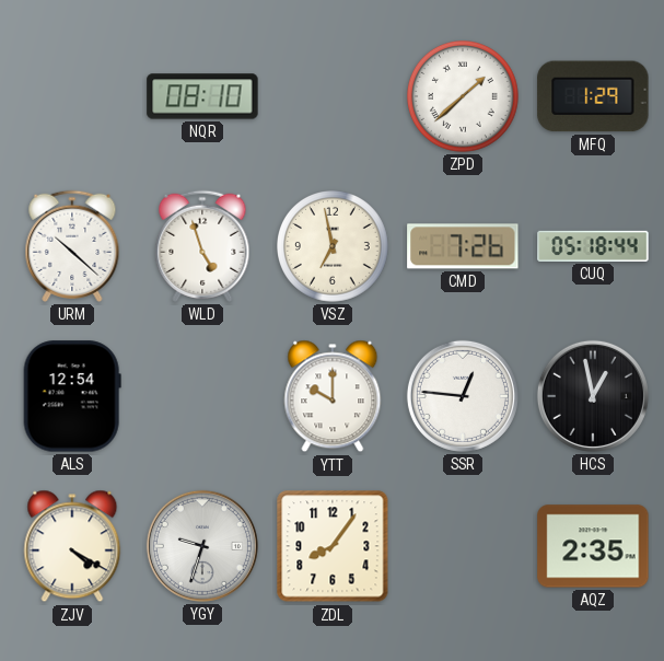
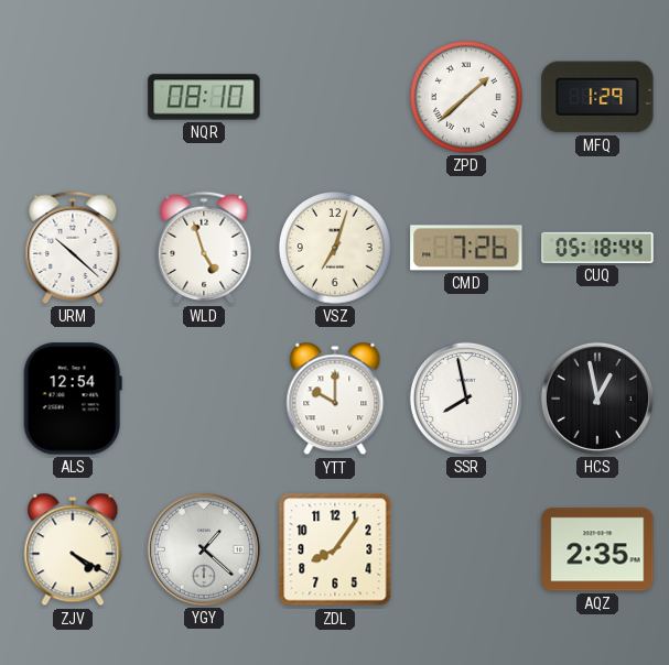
VSZ: 6:58 -> 7:03 (336, 249)
SSR: 12:46 -> 7:58 (466, 399)
YGY: 9:33 -> 1:22 (204, 549)
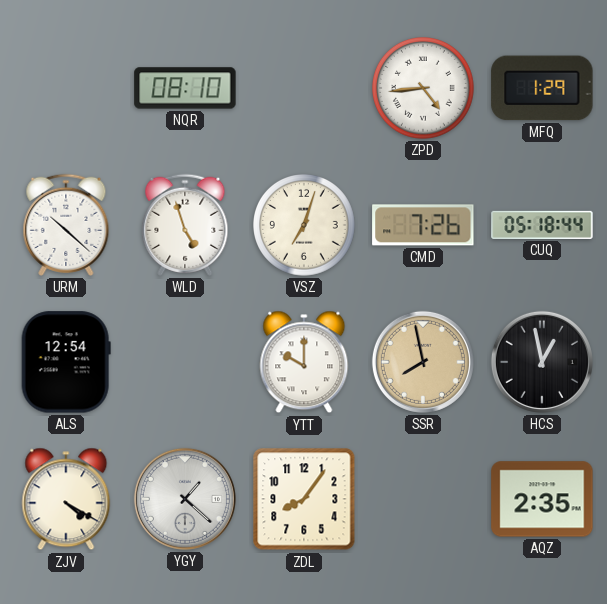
ZPD: 1:38 -> 4:44 (424, 89)
SSR dial: white -> champagne (423, 362)
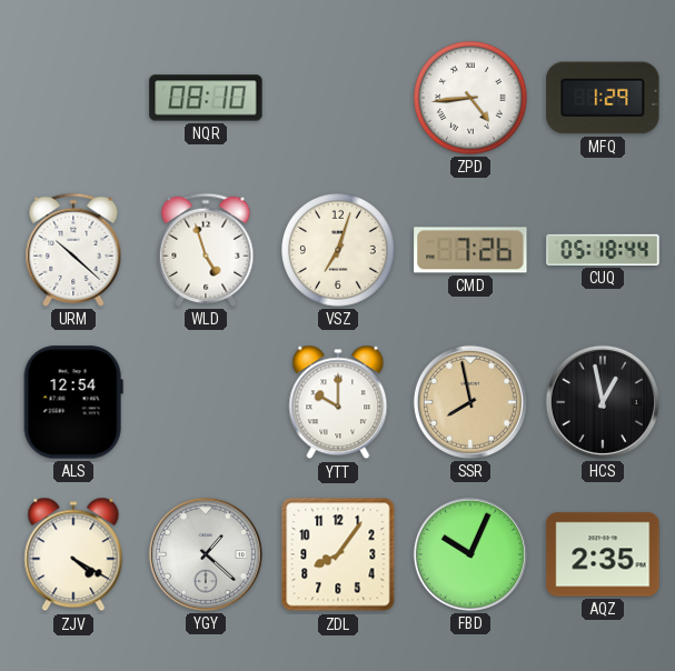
FBD: none -> 10:04 (470, 554)
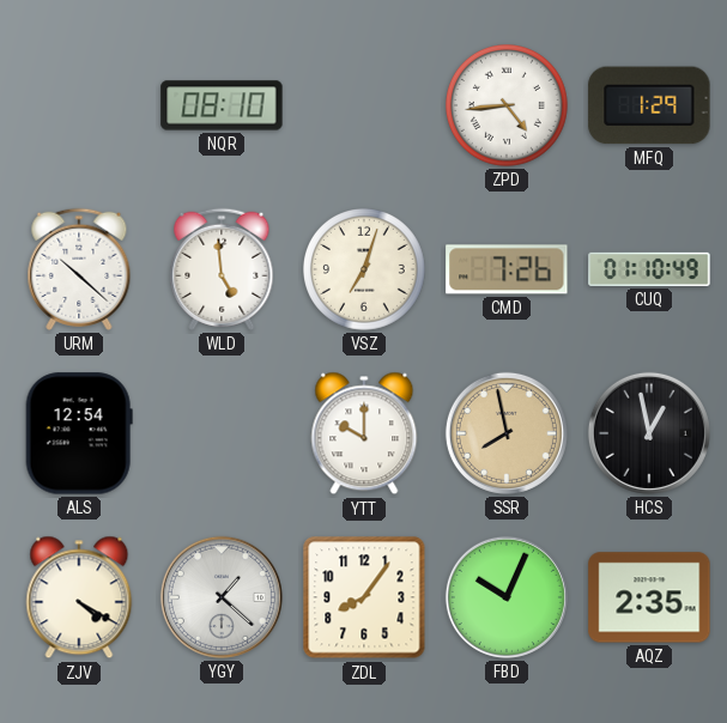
WLD: 4:57 -> 4:59 (222, 269)
CUQ: 05:18 -> 01:10 (649, 269)
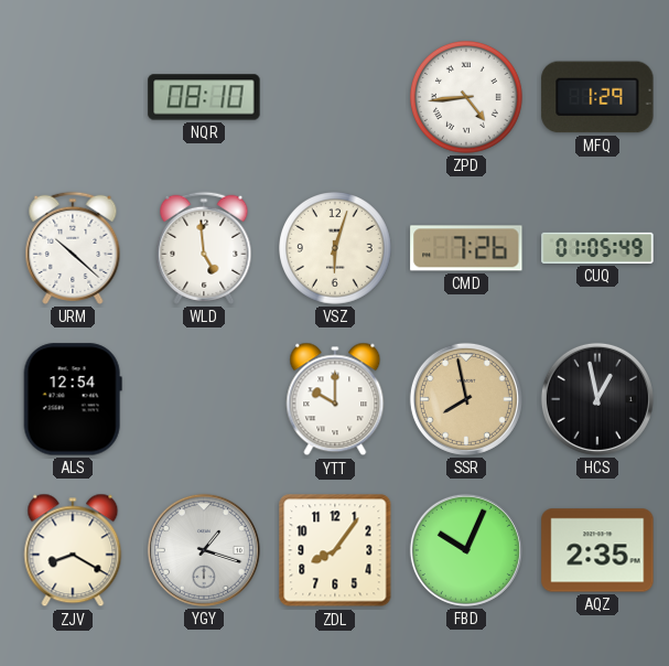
VSZ: 7:03 -> 6:03 (336, 249)
CUQ: 01:10 -> 01:05 (597, 248)
ZJV: 4:20 -> 8:20 (73, 550)
YGY: 1:22 -> 1:18 (204, 550)
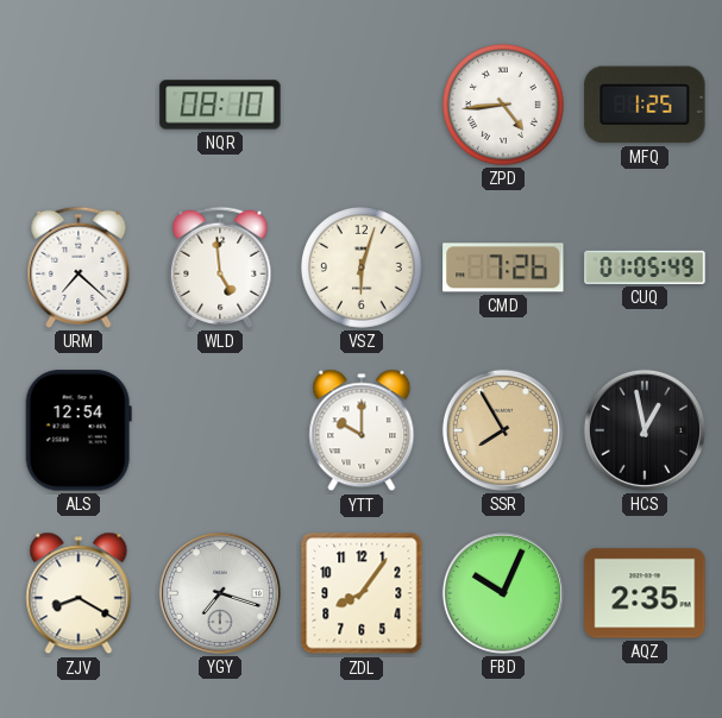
MFQ: 1:29 -> 1:25 (645, 105)
URM: 10:22 -> 7:22 (79, 267)
SSR: 7:58 -> 7:55 (503, 430)
YGY: 1:18 -> 7:18 (220, 593)
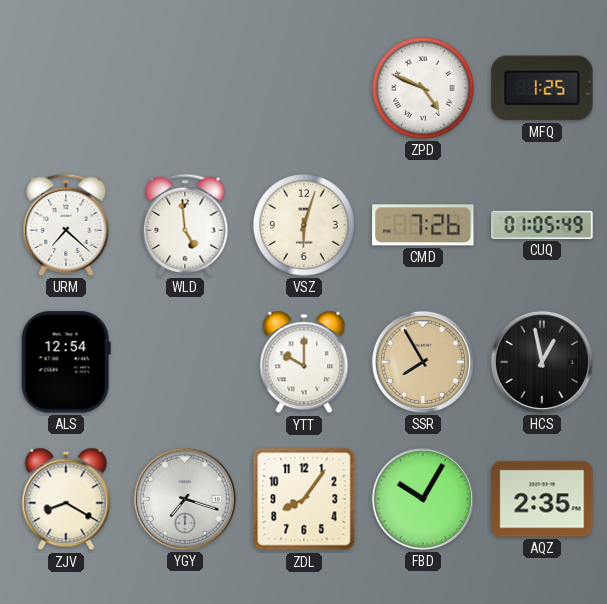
NQR: 08:10 -> none (220, 105)
ZPD: 4:44 -> 4:49 (424, 89)
FBD: 10:04 -> 10:05 (423, 499)
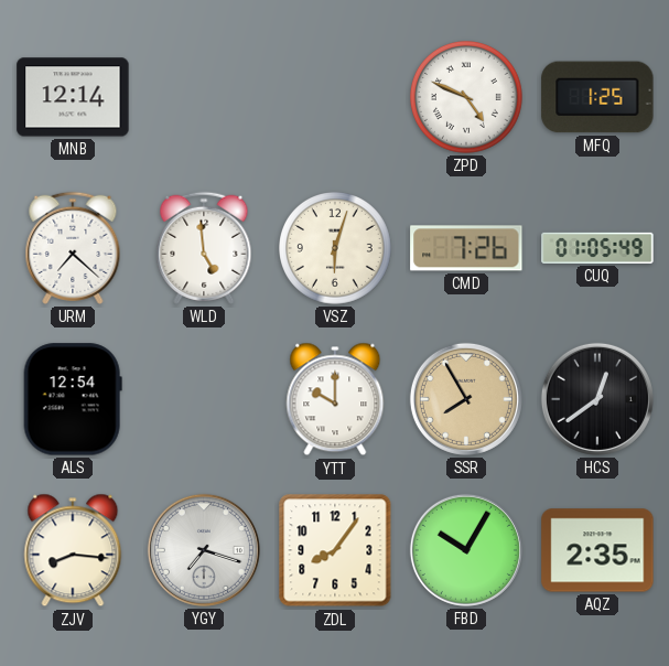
MNB: none -> 12:14 (73, 97)
HCS: 12:58 -> 12:39 (597, 399)
ZJV: 8:20 -> 8:16 (73, 550)
